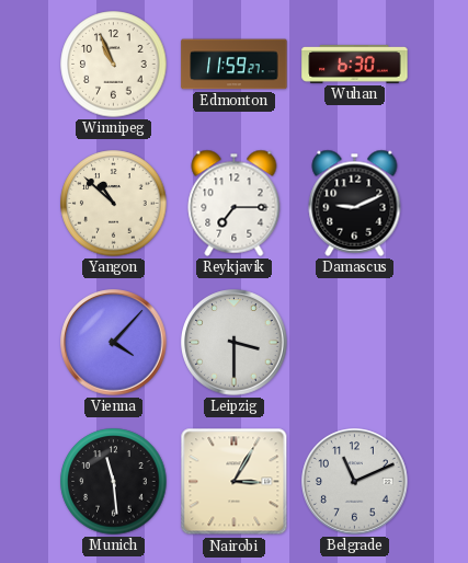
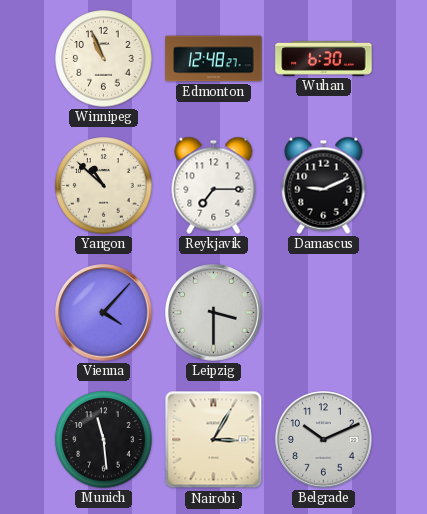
Edmonton: 11:59 -> 12:48 (214, 59)
Belgrade: 11:11 -> 10:11 (324, 440)
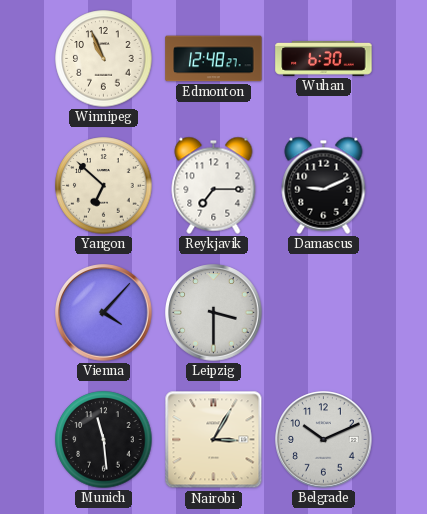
Yangon: 10:52 -> 6:52 (104, 186)
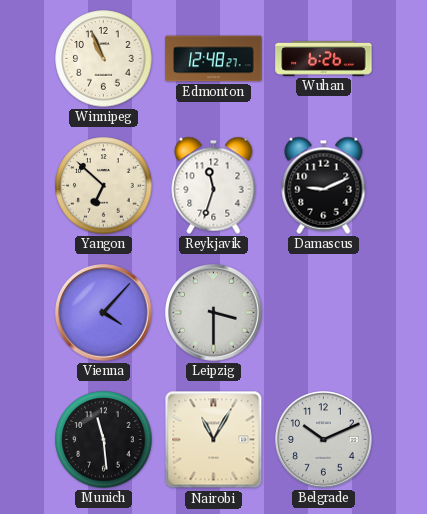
Wuhan: 6:30 -> 6:26 (324, 58)
Reykjavik: 7:15 -> 11:33 (214, 185)
Nairobi: 3:05 -> 11:05 (214, 440)
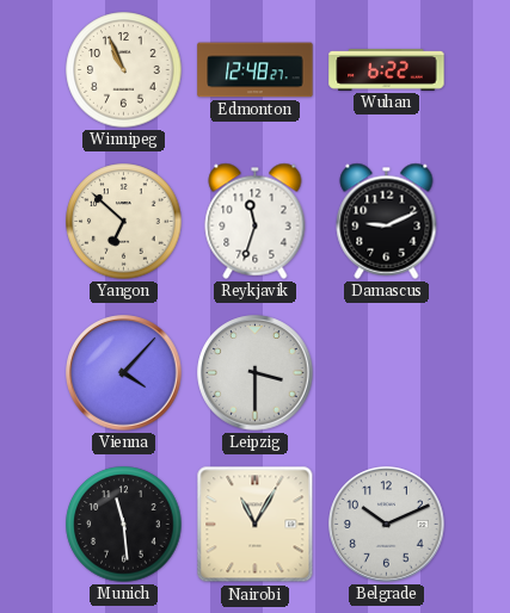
Wuhan: 6:26 -> 6:22 (387, 69)
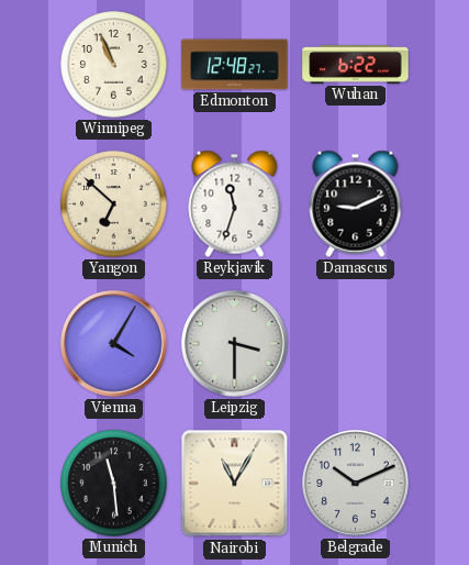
Vienna: 4:07 -> 4:05 (114, 344)
